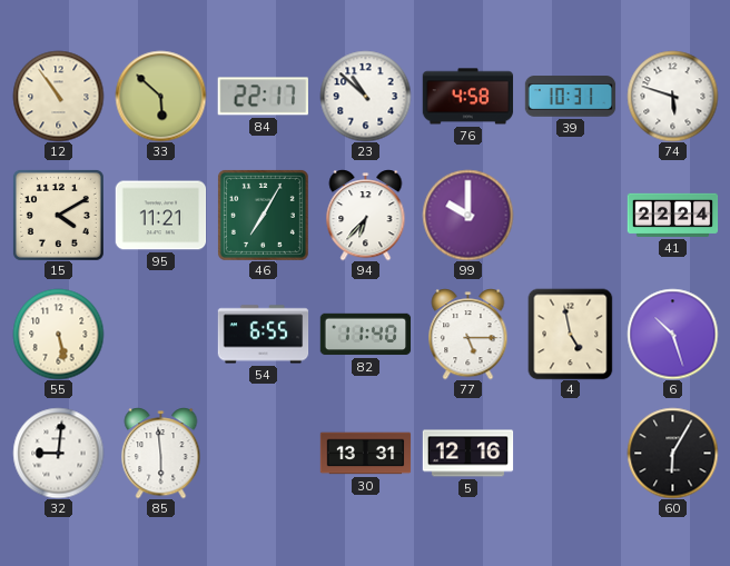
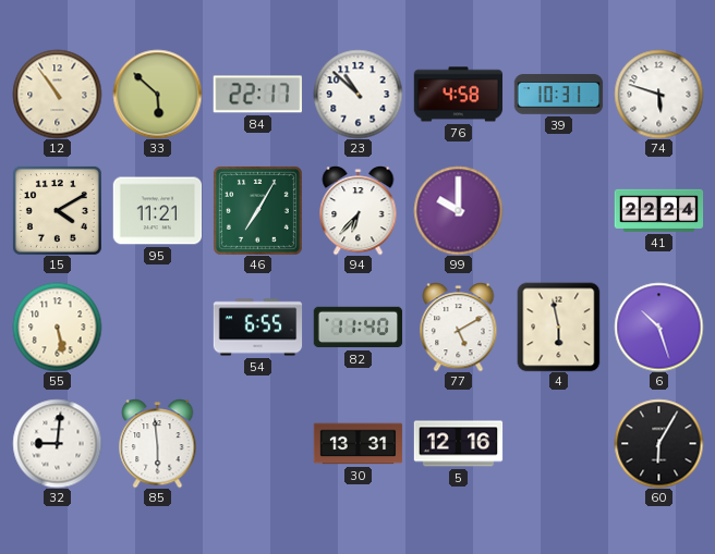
77: 5:15 -> 5:10 (459, 327)
4: 4:58 -> 5:58 (559, 327)
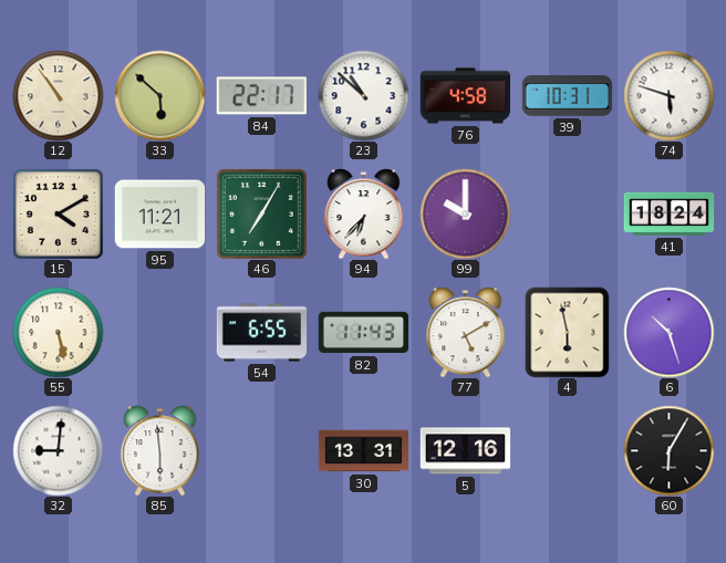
41: 22:24 -> 18:24 (668, 213)
82: 11:40 -> 11:43 (363, 333)
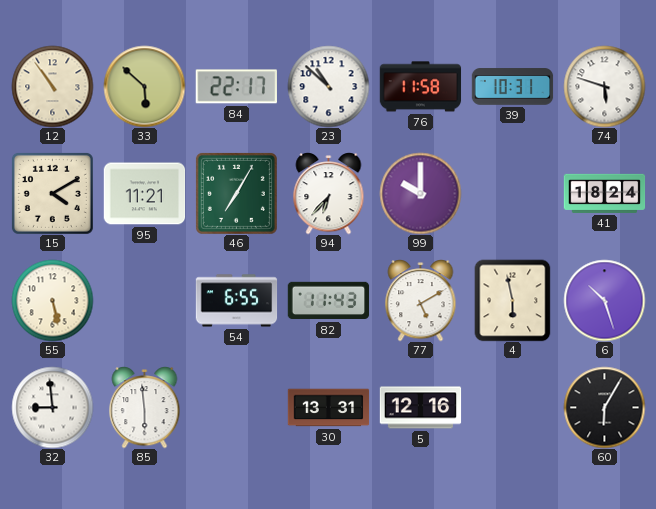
76: 4:58 -> 11:58 (420, 87)
32: 9:01 -> 8:59 (52, 407)
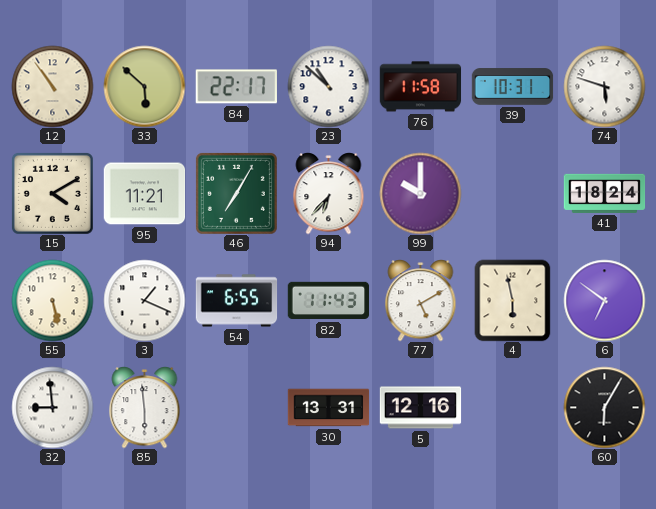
3: none -> 1:19 (144, 300)
6: 10:27 -> 6:51 (604, 300)
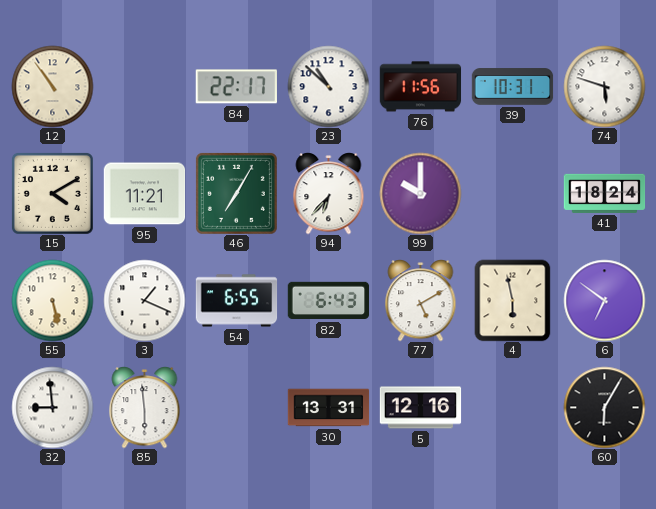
33: 5:52 -> none (144, 86)
76: 11:58 -> 11:56 (420, 87)
82: 11:43 -> 6:43 (328, 301)
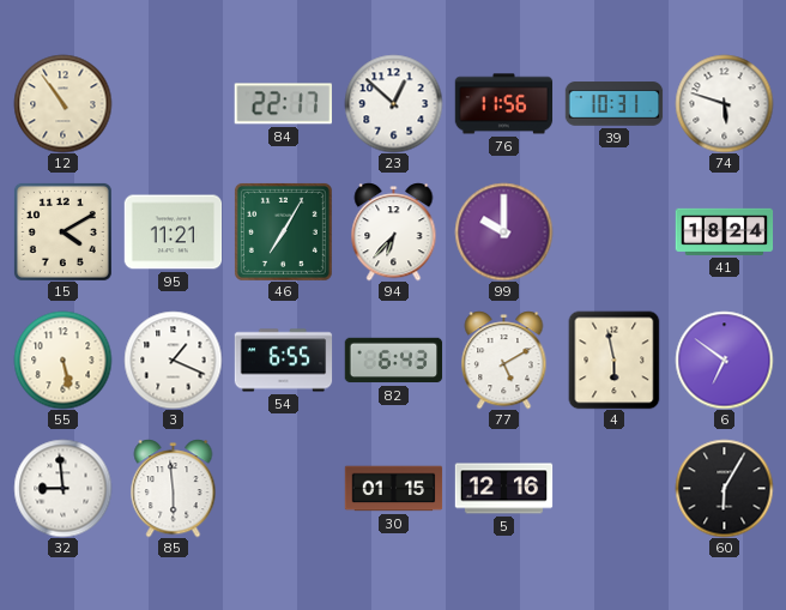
23: 10:52 -> 12:52 (393, 103)
30: 13:31 -> 01:15 (393, 489)
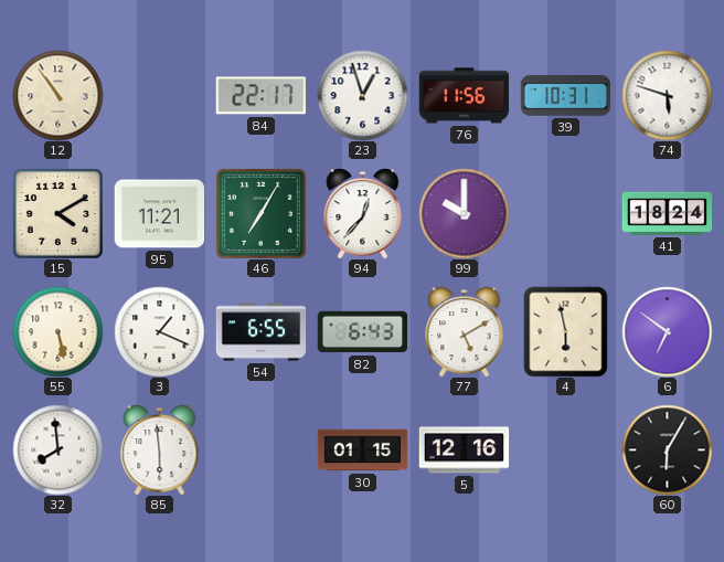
23: 12:52 -> 12:57 (362, 95)
94: 6:37 -> 12:37 (363, 213)
32: 8:59 -> 7:59 (57, 449)
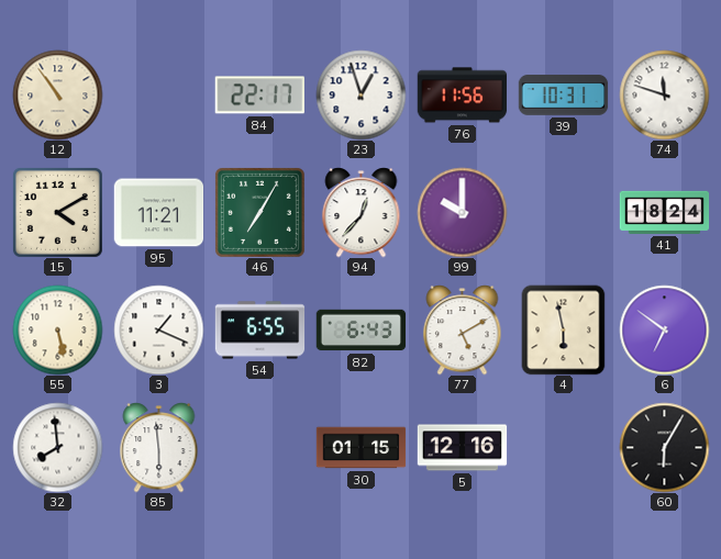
74: 5:48 -> 11:48 (664, 94)
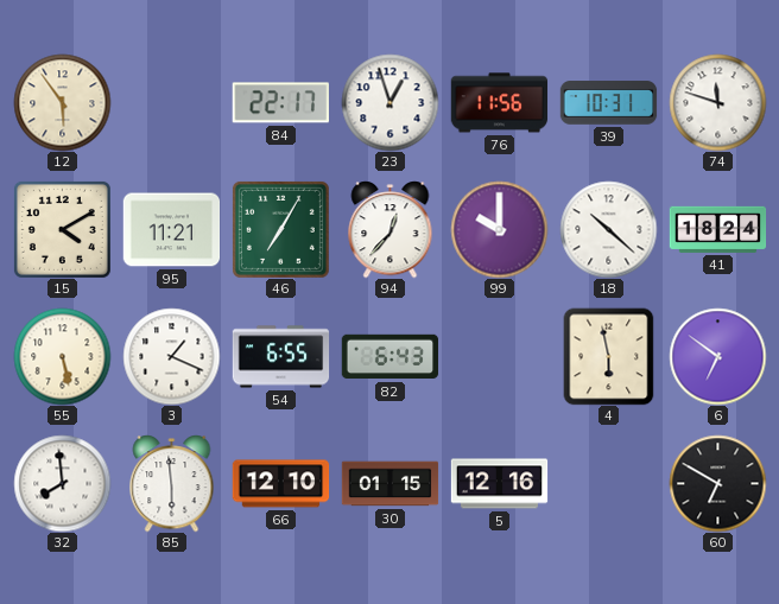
12: 10:54 -> 5:54 (62, 102)
18: none -> 10:22 (608, 229)
77: 5:10 -> none (463, 329)
66: none -> 12:10 (280, 484)
60: 6:05 -> 6:50 (717, 483)
